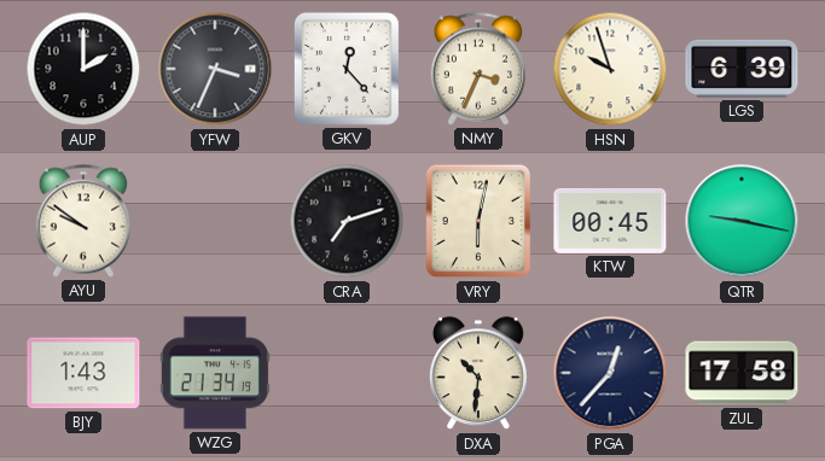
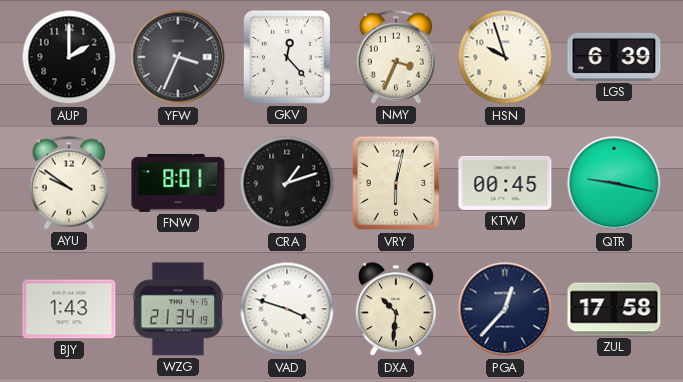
FNW: none -> 8:01 (178, 183)
CRA: 7:12 -> 1:12 (287, 183)
VAD: none -> 3:48 (287, 309)
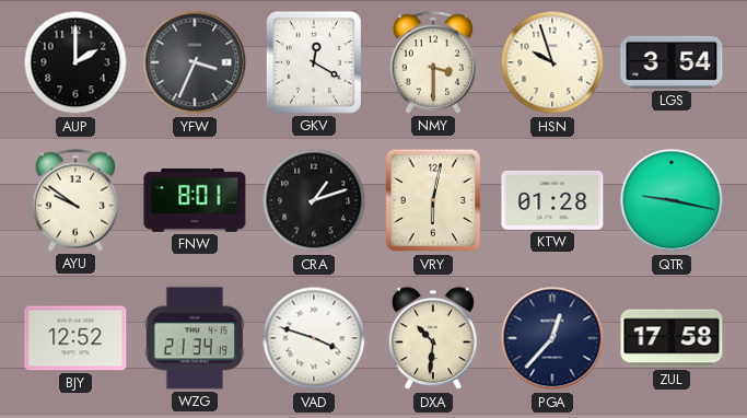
GKV: 12:23 -> 12:20 (314, 62)
NMY: 3:34 -> 3:30 (432, 62)
LGS: 6:39 -> 3:54 (672, 62)
KTW: 00:45 -> 01:28 (552, 200)
BJY: 1:43 -> 12:52 (75, 338)
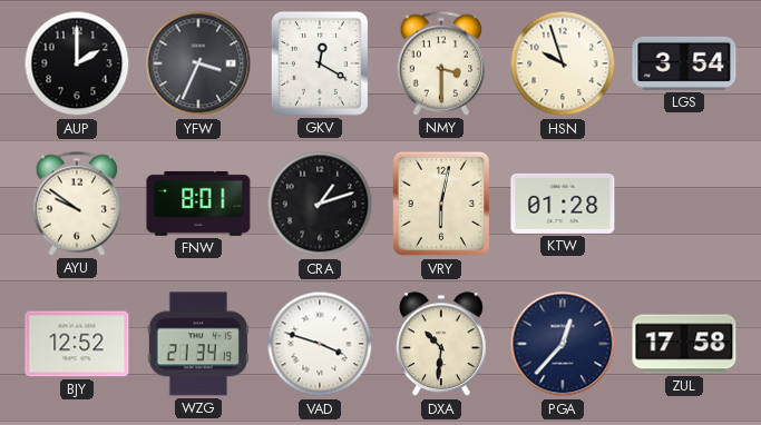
QTR: 9:17 -> none (672, 200)
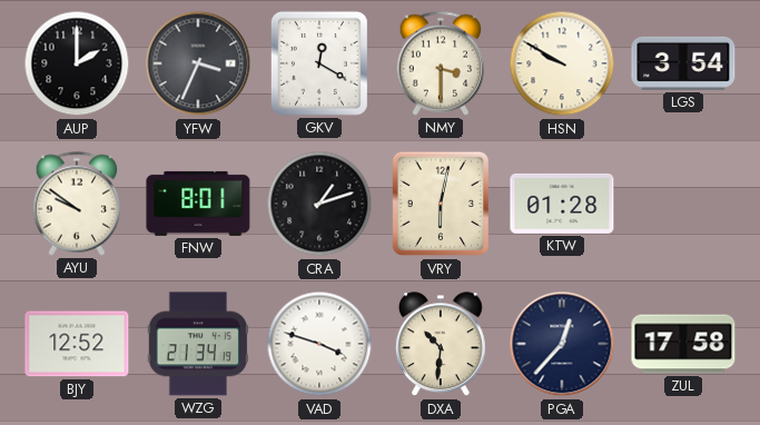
HSN: 9:57 -> 9:50 (562, 63)
